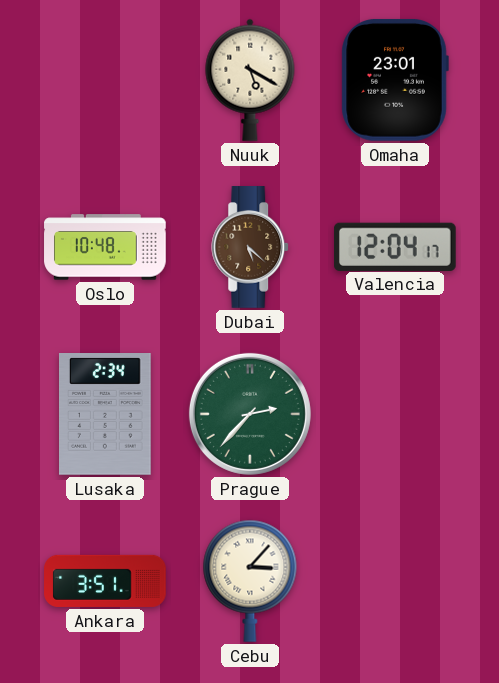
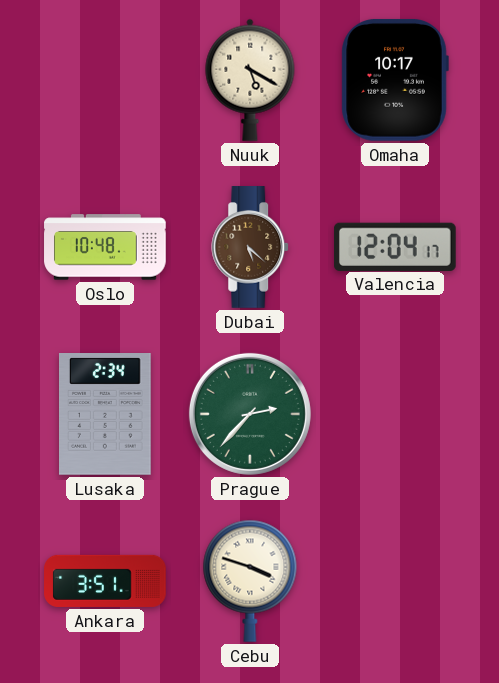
Omaha: 23:01 -> 10:17 (395, 80)
Cebu: 3:07 -> 3:48 (250, 581)
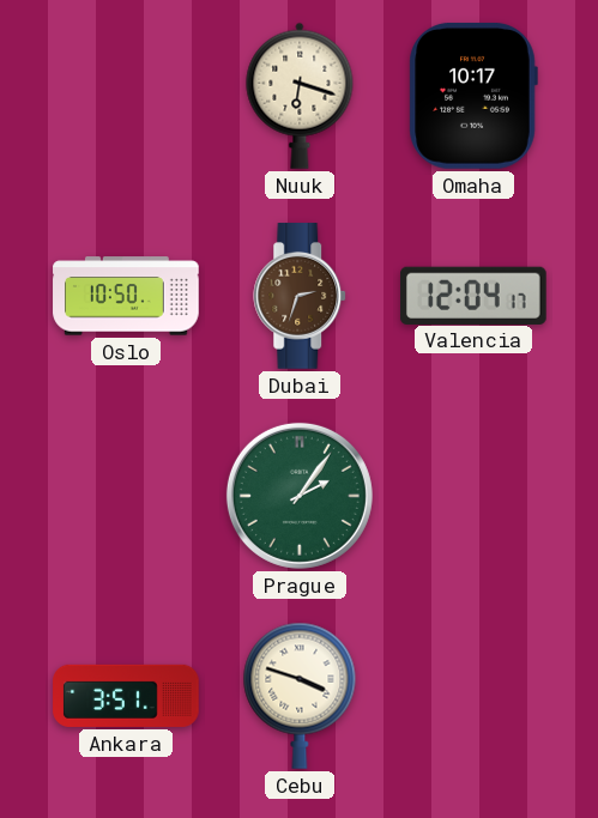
Nuuk: 5:20 -> 6:18 (300, 96)
Oslo: 10:48 -> 10:50 (126, 296)
Dubai: 5:22 -> 2:33 (301, 296)
Lusaka: 2:34 -> none (106, 415)
Prague: 2:37 -> 2:06 (300, 496)
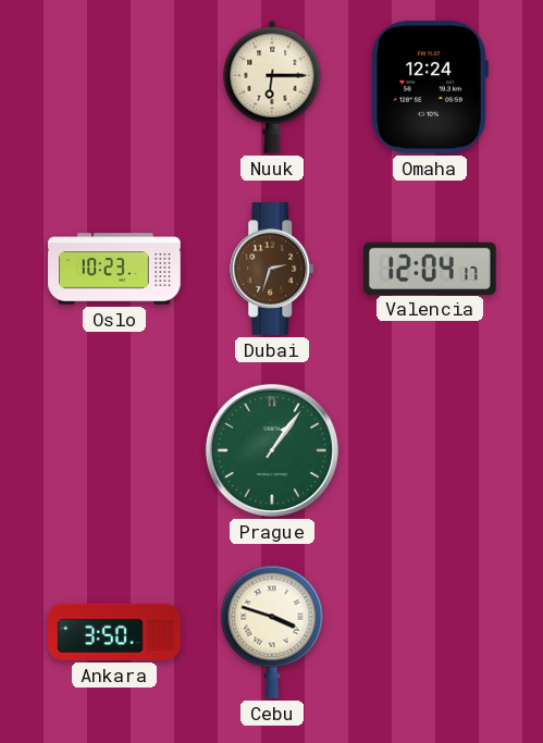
Nuuk: 6:18 -> 6:15 (272, 87)
Omaha: 10:17 -> 12:24 (430, 87)
Oslo: 10:50 -> 10:23 (114, 269)
Prague: 2:06 -> 1:06 (272, 450)
Ankara: 3:51 -> 3:50 (114, 632)
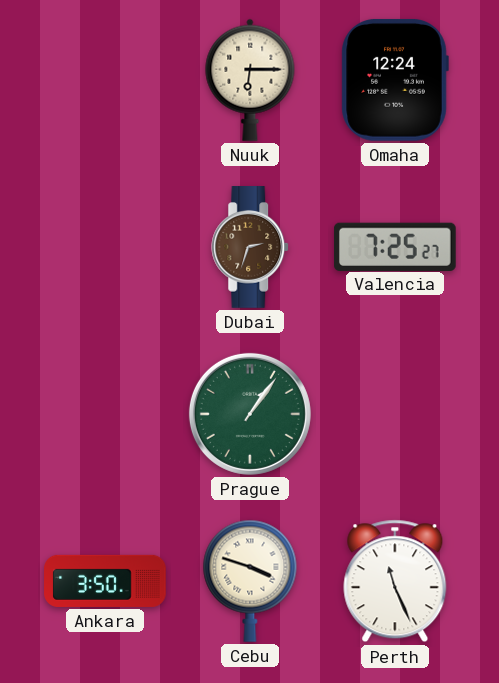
Oslo: 10:23 -> none (114, 269)
Valencia: 12:04 -> 7:25 (396, 246)
Perth: none -> 11:26 (395, 581)
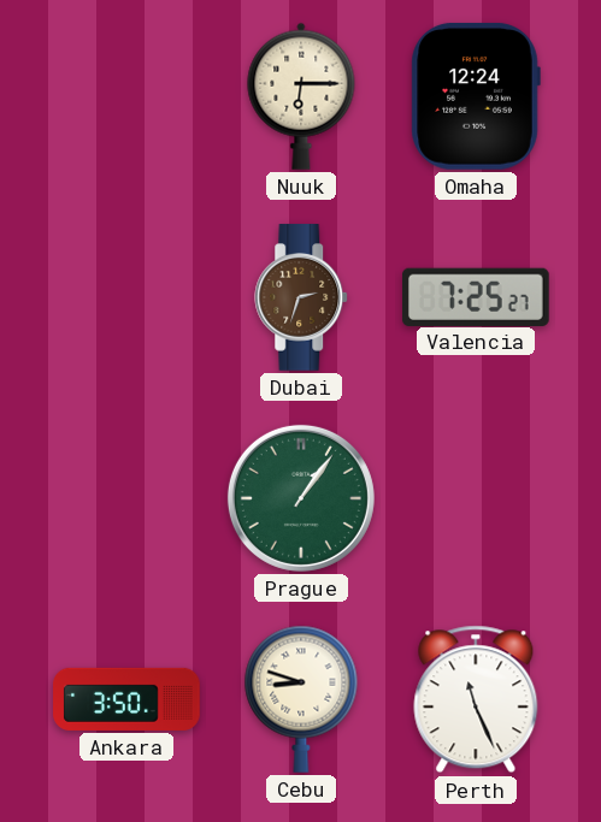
Cebu: 3:48 -> 8:48 (301, 699)
